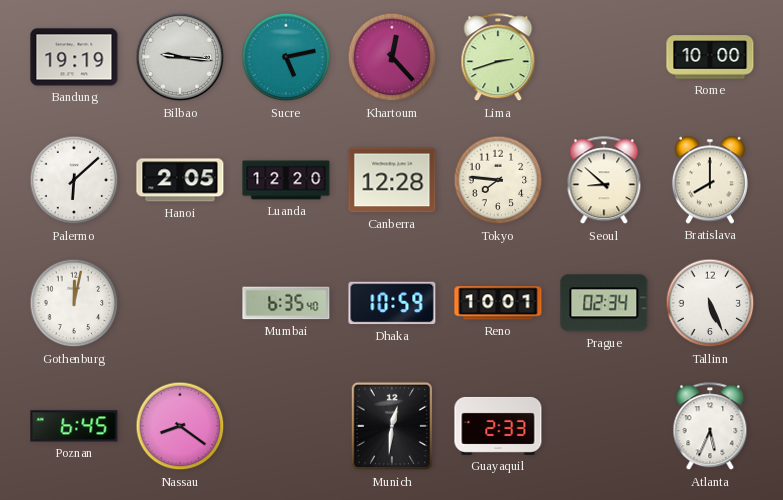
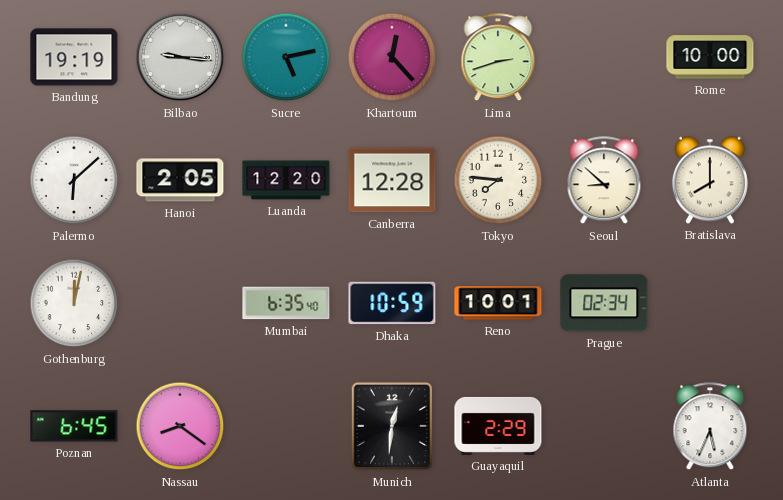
Tallinn: 5:26 -> none (710, 303)
Guayaquil: 2:33 -> 2:29 (498, 426)
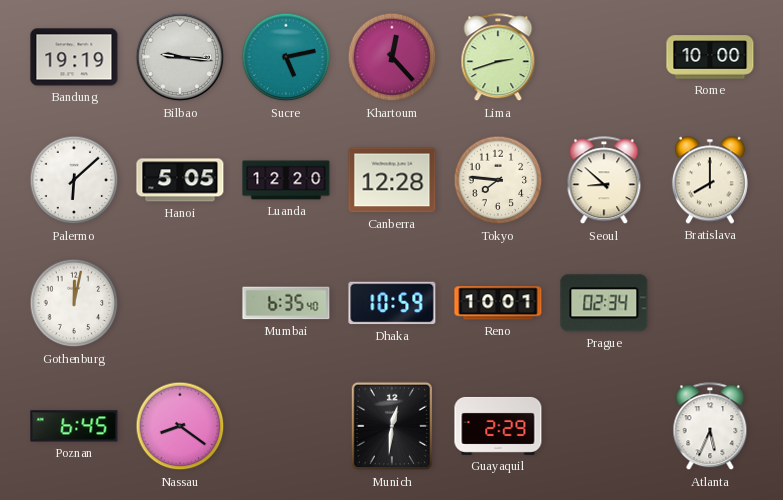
Hanoi: 2:05 -> 5:05 (180, 180)
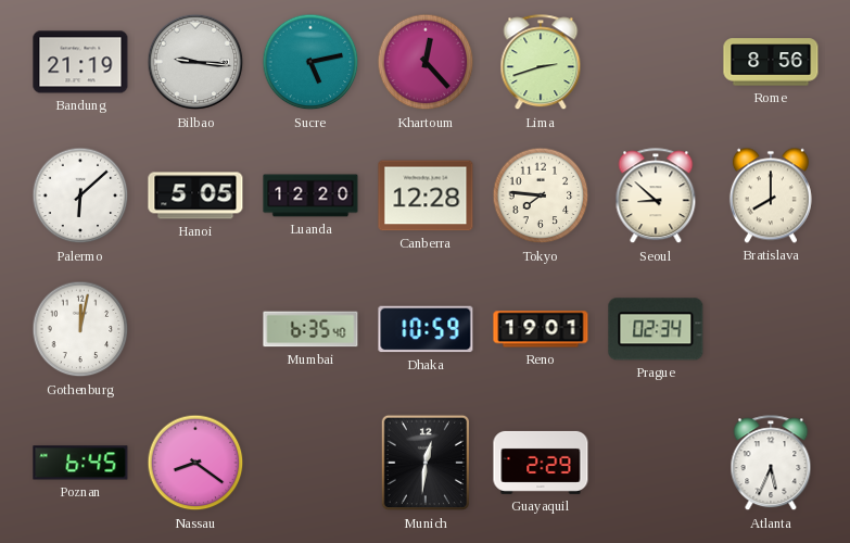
Bandung: 19:19 -> 21:19 (80, 62)
Rome: 10:00 -> 8:56 (771, 62)
Reno: 10:01 -> 19:01 (541, 329)
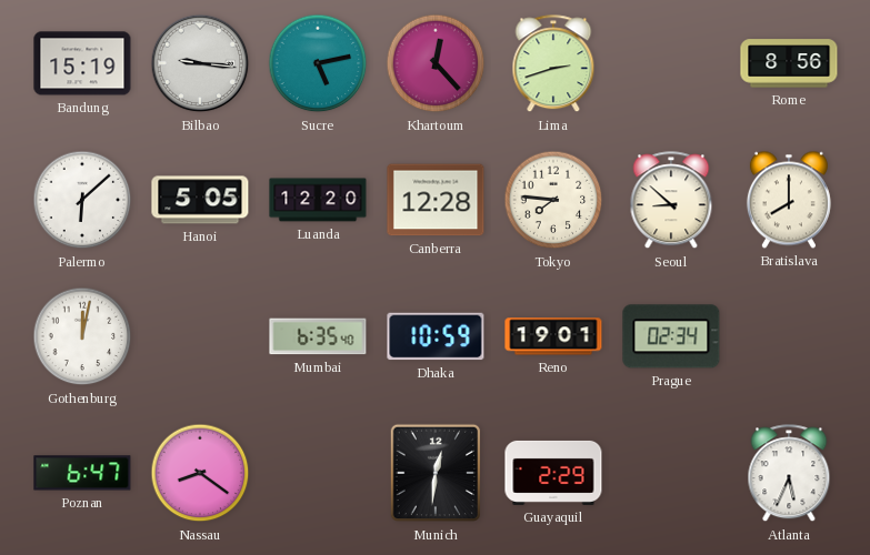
Bandung: 21:19 -> 15:19 (82, 63)
Poznan: 6:45 -> 6:47 (82, 473)
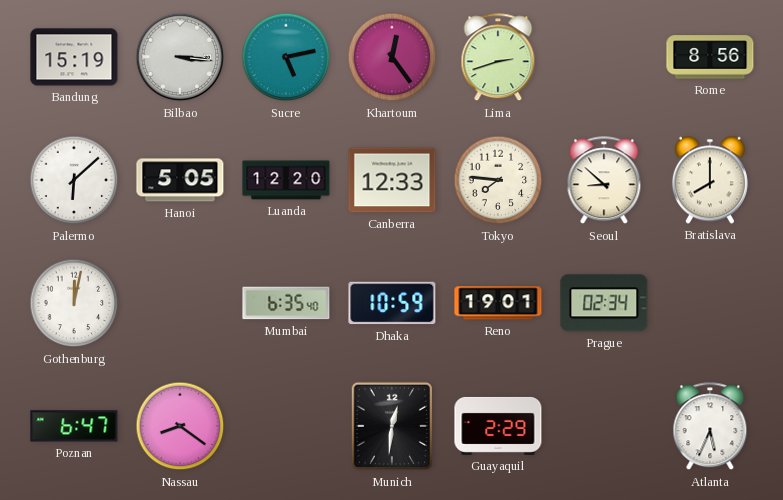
Bilbao: 9:16 -> 3:16 (180, 57)
Khartoum: 12:23 -> 12:24 (392, 57)
Canberra: 12:28 -> 12:33 (392, 180)
